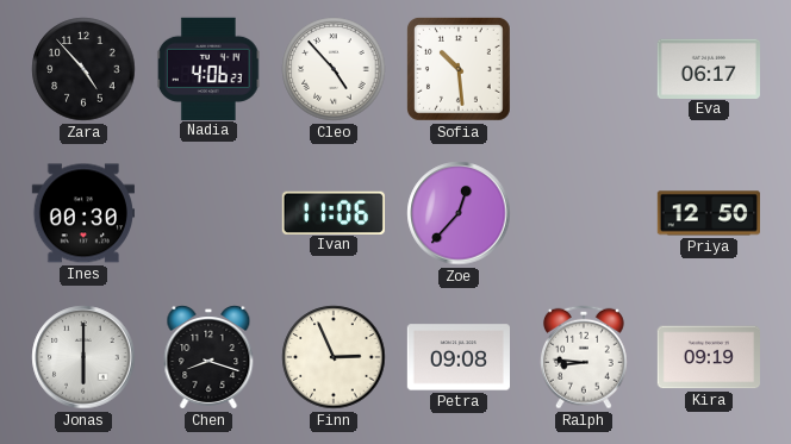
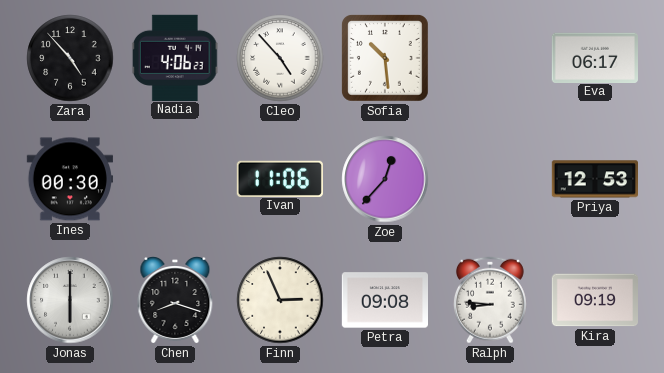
Priya: 12:50 -> 12:53 (594, 179)
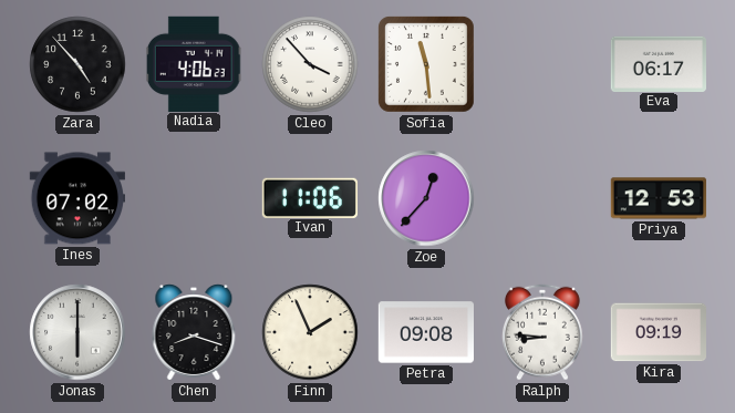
Cleo: 4:53 -> 3:53 (310, 64)
Sofia: 10:29 -> 11:29 (427, 65)
Ines: 00:30 -> 07:02 (76, 198)
Finn: 2:56 -> 1:56 (310, 332)
